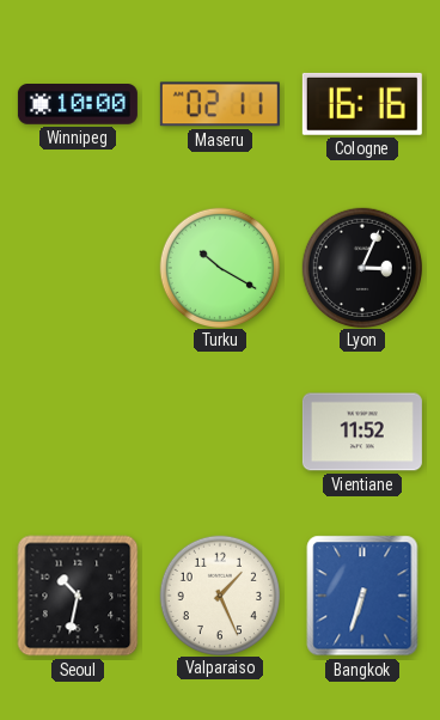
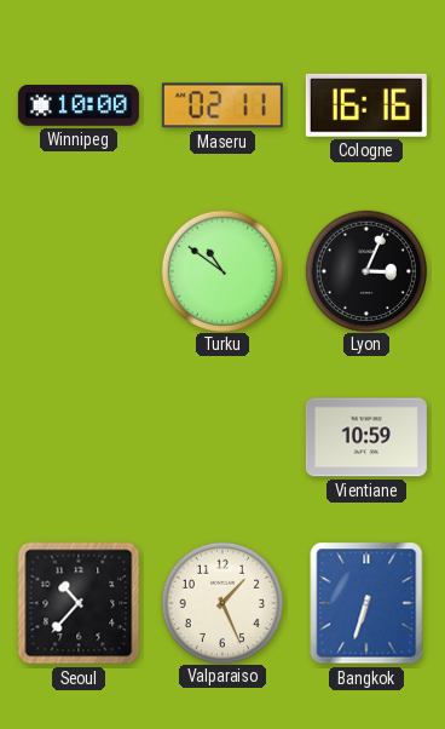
Turku: 10:20 -> 10:51 (221, 270)
Vientiane: 11:52 -> 10:59 (366, 437)
Seoul: 10:32 -> 10:37 (79, 603)
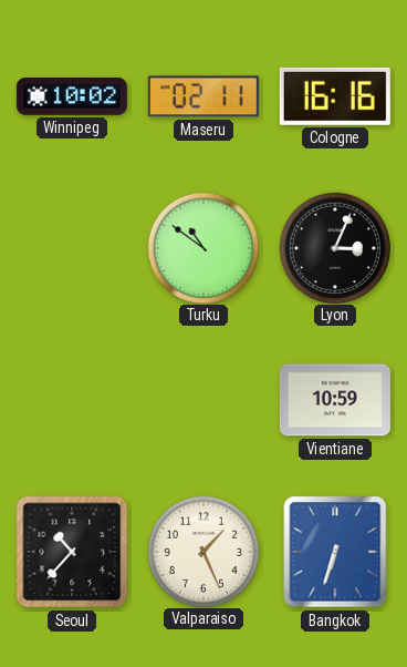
Winnipeg: 10:00 -> 10:02 (72, 98)
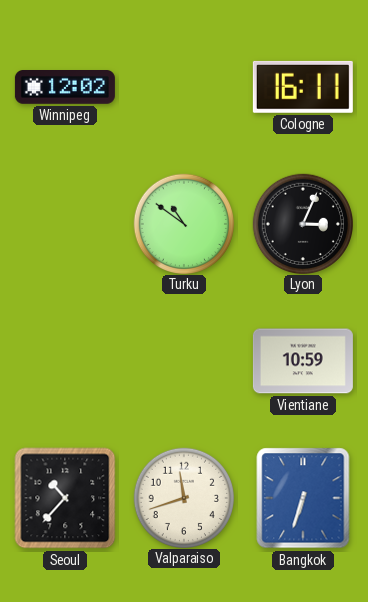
Winnipeg: 10:02 -> 12:02 (65, 88)
Maseru: 02:11 -> none (203, 96)
Cologne: 16:16 -> 16:11 (303, 87)
Valparaiso: 1:26 -> 11:42 (183, 497)
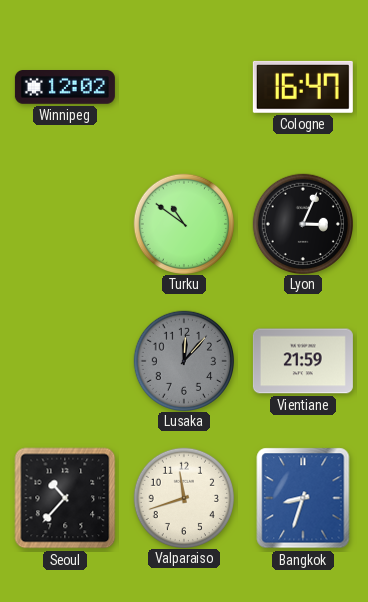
Cologne: 16:11 -> 16:47 (303, 87)
Lusaka: none -> 12:07 (183, 360)
Vientiane: 10:59 -> 21:59 (303, 361)
Bangkok: 6:33 -> 8:33 (303, 498)
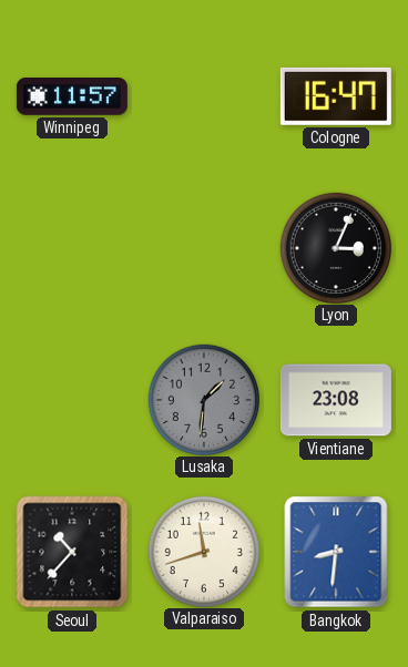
Winnipeg: 12:02 -> 11:57 (72, 98)
Turku: 10:51 -> none (183, 223)
Lusaka: 12:07 -> 1:31 (203, 399)
Vientiane: 21:59 -> 23:08 (336, 400)
Bangkok: 8:33 -> 8:31 (336, 552)
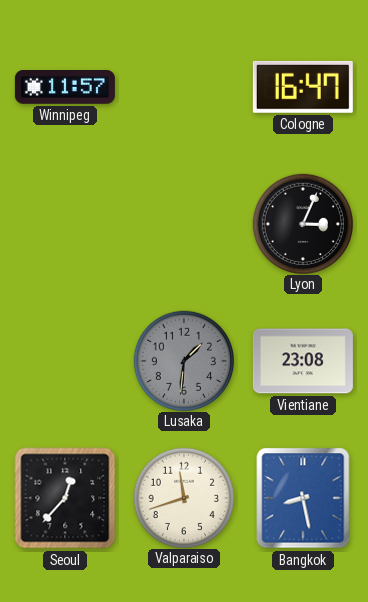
Seoul: 10:37 -> 12:37 (65, 498)
Bangkok: 8:31 -> 8:28 (303, 498)
